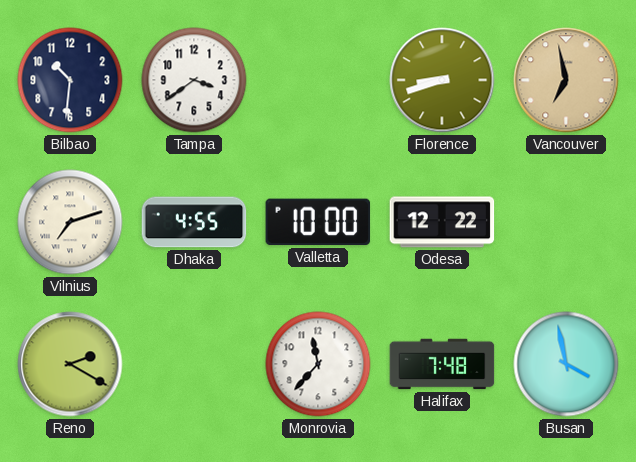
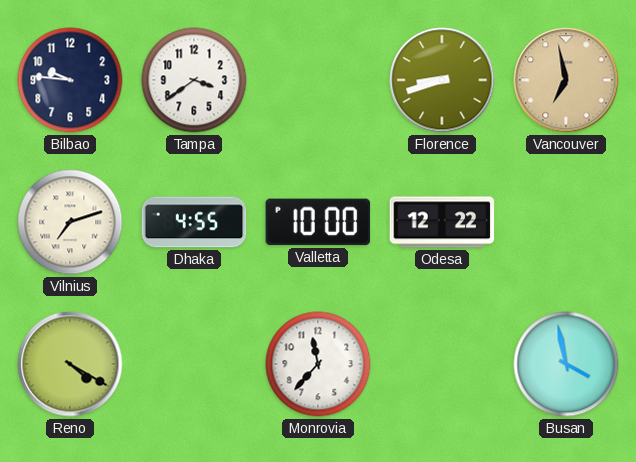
Bilbao: 10:31 -> 9:46 (70, 80)
Reno: 2:20 -> 4:20 (70, 364)
Halifax: 7:48 -> none (442, 364)
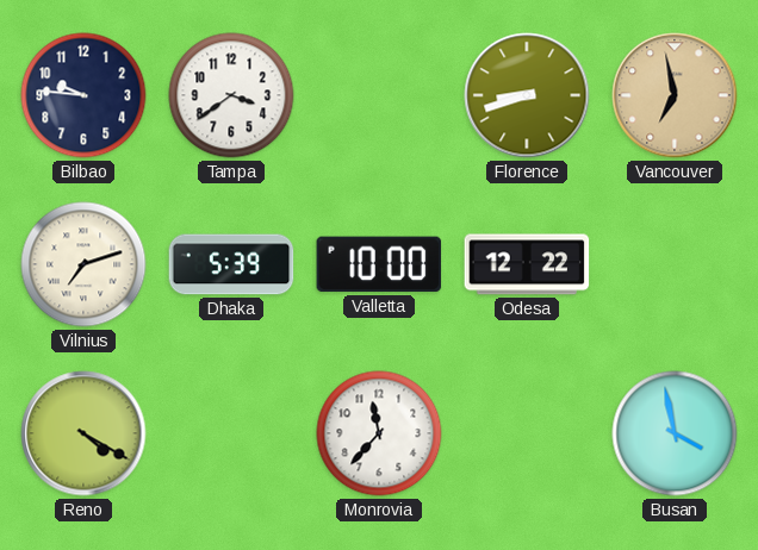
Dhaka: 4:55 -> 5:39 (231, 264)
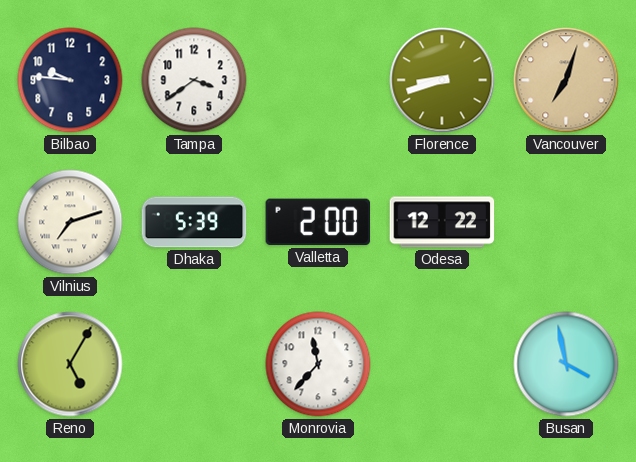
Vancouver: 6:58 -> 7:03 (566, 80)
Valletta: 10:00 -> 2:00 (318, 222)
Reno: 4:20 -> 5:05 (70, 364)
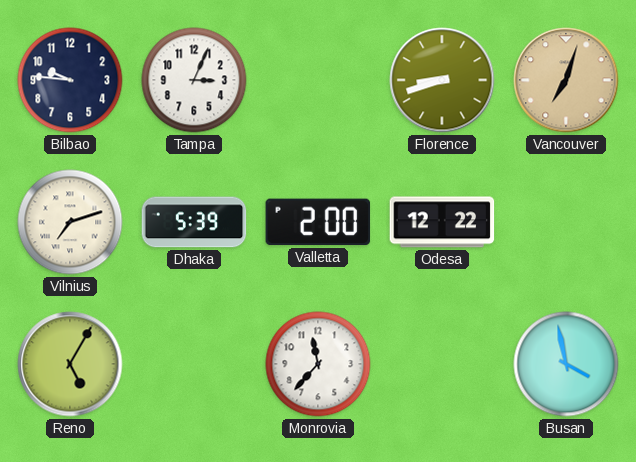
Tampa: 3:39 -> 3:04 (194, 80)
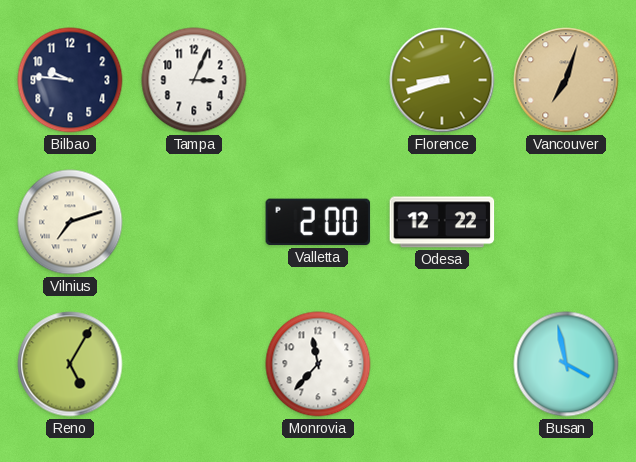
Dhaka: 5:39 -> none (194, 222)
